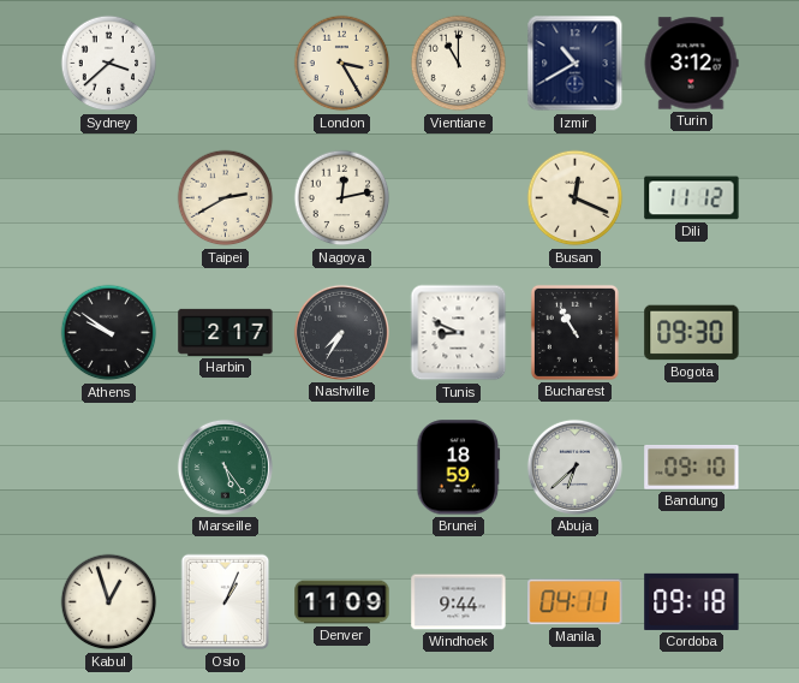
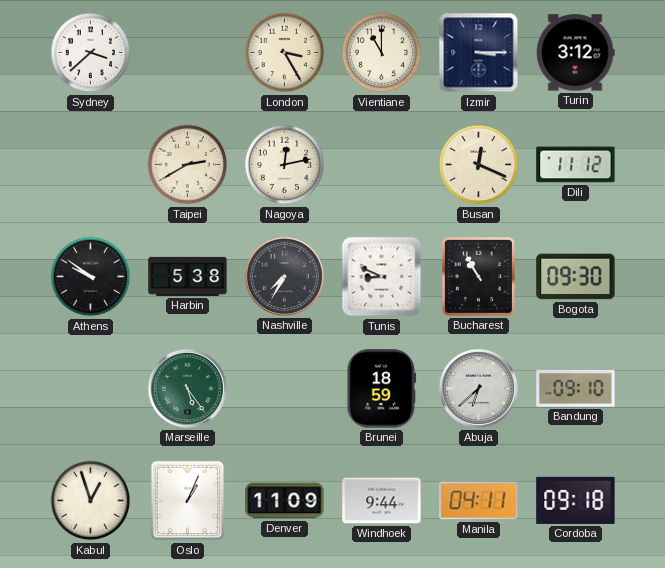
Izmir: 10:40 -> 3:15 (479, 53)
Harbin: 2:17 -> 5:38 (188, 276)
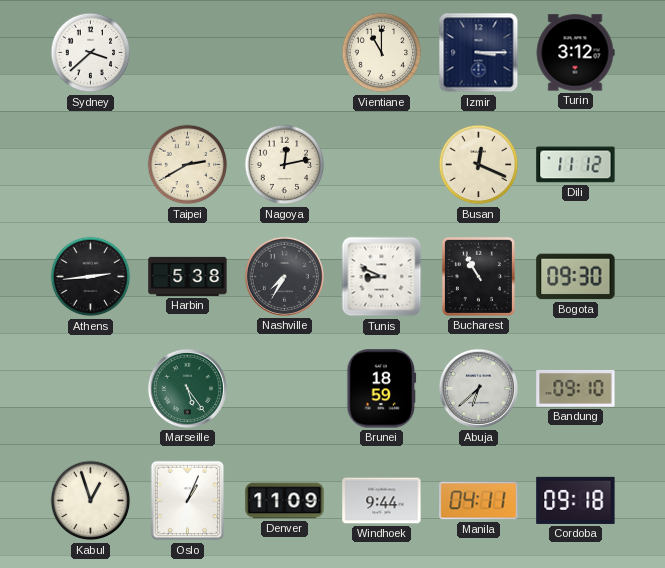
London: 3:25 -> none (285, 53)
Athens: 9:51 -> 2:44 (91, 277)
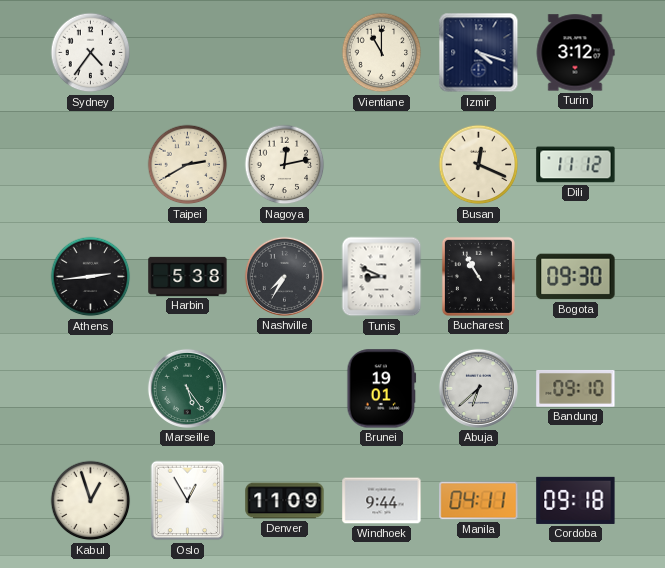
Sydney: 3:38 -> 4:36 (91, 53)
Izmir: 3:15 -> 4:18 (479, 53)
Brunei: 18:59 -> 19:01 (382, 389)
Oslo: 1:04 -> 12:55 (188, 501)
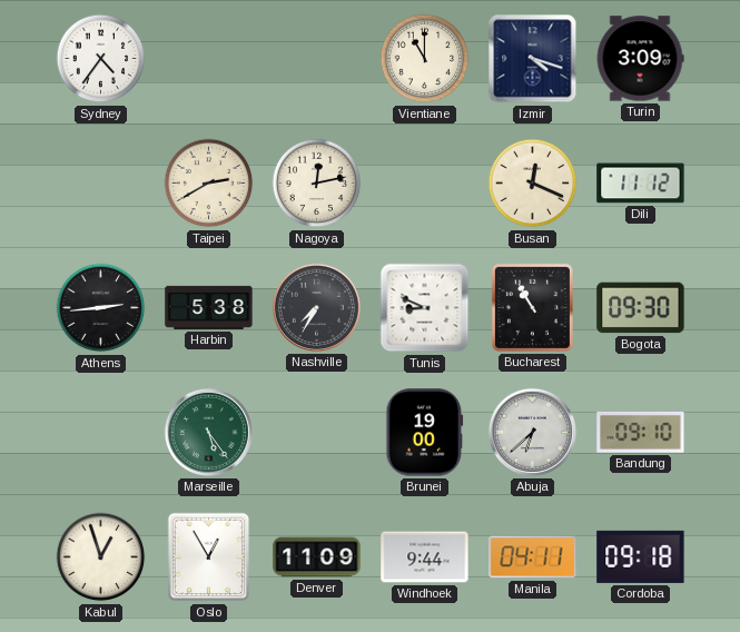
Turin: 3:12 -> 3:09 (640, 59)
Brunei: 19:01 -> 19:00 (425, 433)
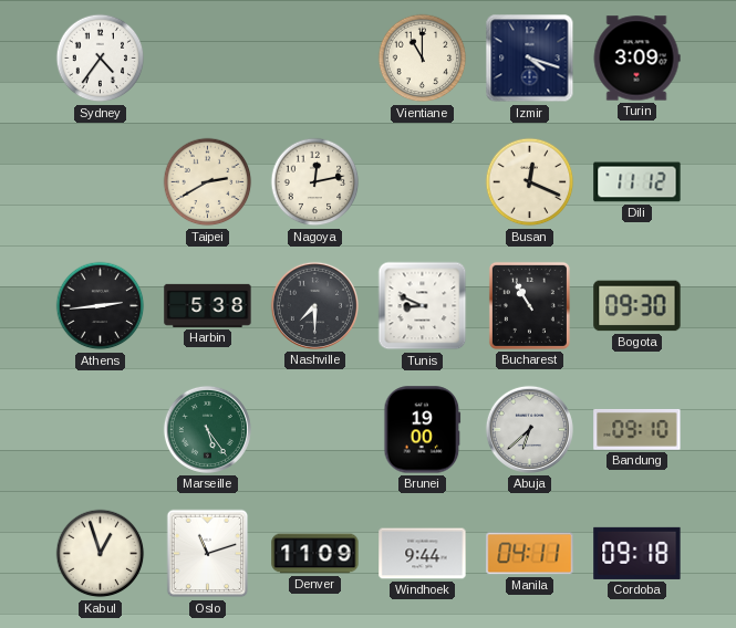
Nashville: 7:35 -> 7:30 (314, 305)
Oslo: 12:55 -> 11:12 (208, 554)
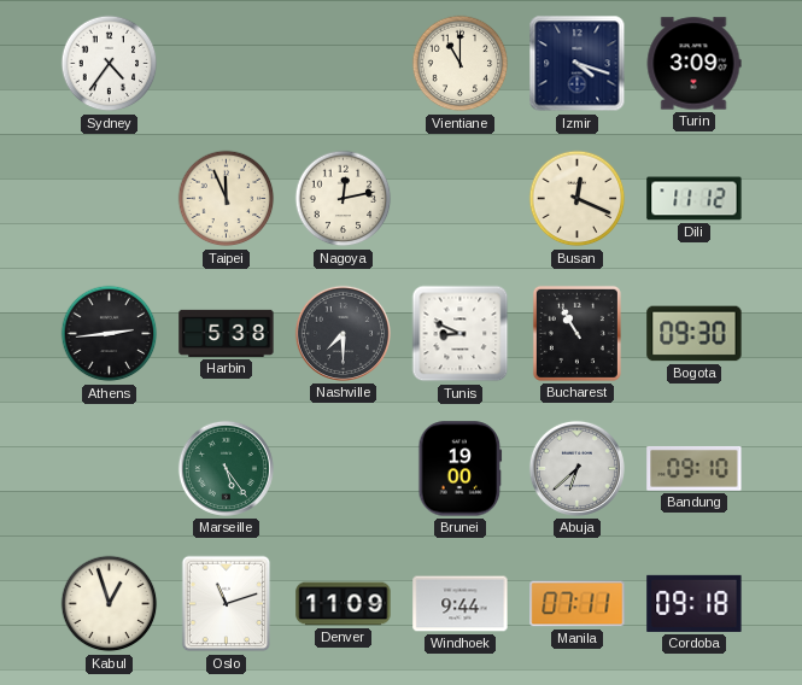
Taipei: 2:40 -> 11:56 (227, 199)
Manila: 04:11 -> 07:11 (578, 604)
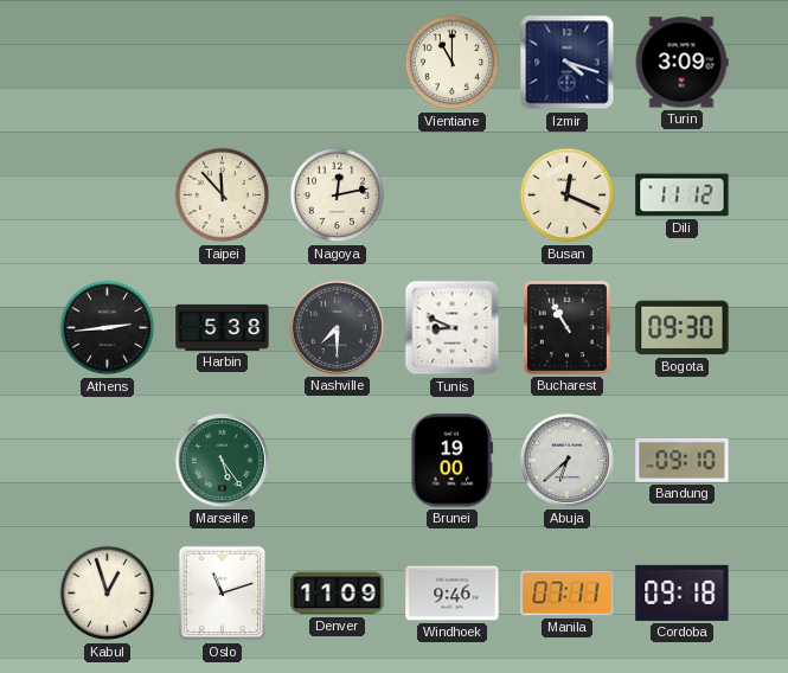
Sydney: 4:36 -> none (110, 64)
Taipei: 11:56 -> 11:53 (223, 196)
Windhoek: 9:44 -> 9:46 (453, 594)
